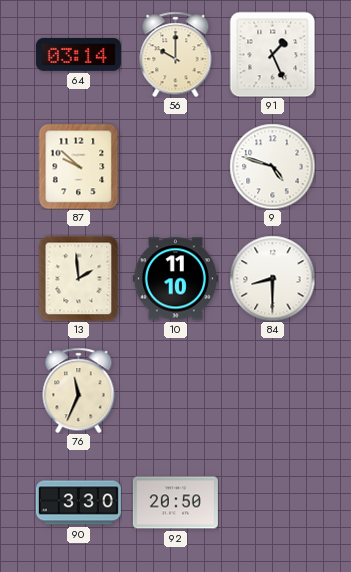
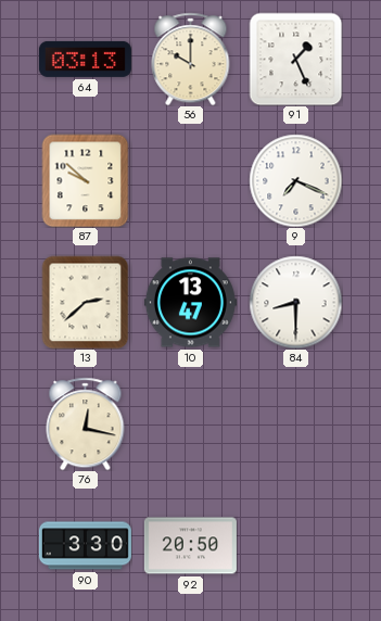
64: 03:14 -> 03:13 (85, 59)
9: 4:48 -> 7:19 (295, 180)
13: 1:59 -> 2:38 (86, 302)
10: 11:10 -> 13:47 (190, 303)
76: 11:34 -> 12:17 (86, 423)
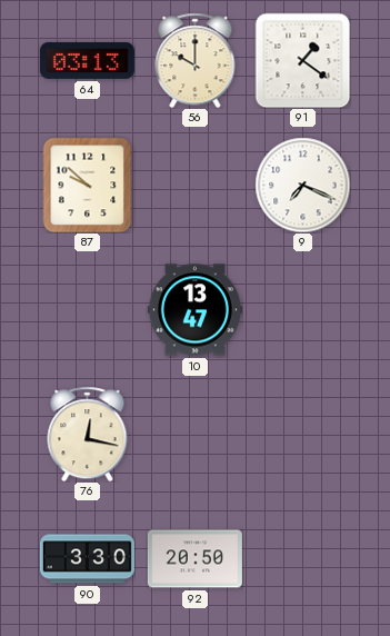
91: 1:26 -> 1:21 (302, 60)
13: 2:38 -> none (86, 302)
84: 8:30 -> none (295, 302)
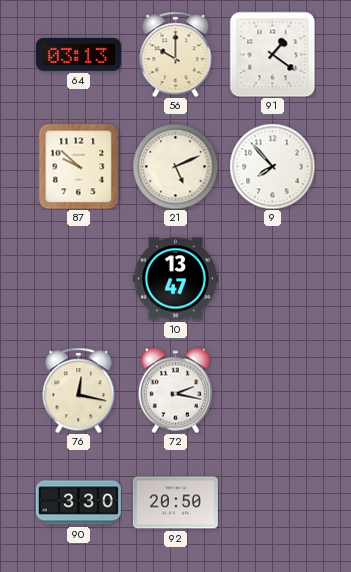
21: none -> 5:11 (175, 166)
9: 7:19 -> 7:53 (272, 166)
72: none -> 2:17 (175, 390)
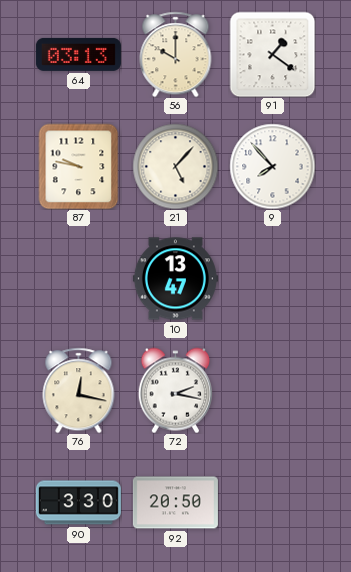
87: 9:52 -> 9:47 (79, 166)
21: 5:11 -> 5:07 (175, 166)
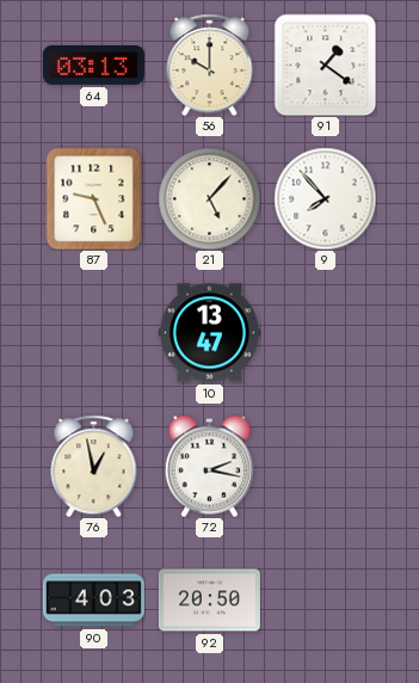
87: 9:47 -> 9:26 (94, 198)
76: 12:17 -> 12:58 (94, 466)
90: 3:30 -> 4:03 (93, 601)
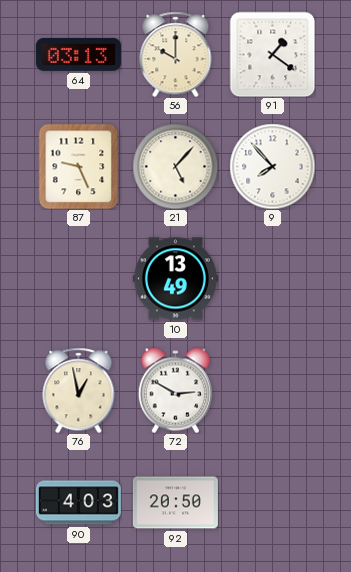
10: 13:47 -> 13:49 (175, 279)
72: 2:17 -> 2:50 (175, 390)
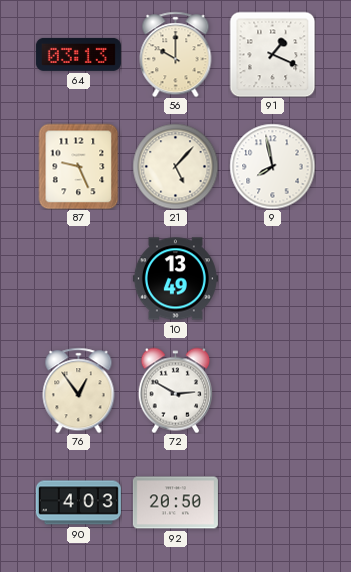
91: 1:21 -> 1:19 (272, 54)
9: 7:53 -> 7:58 (272, 166)
76: 12:58 -> 12:54 (79, 390)
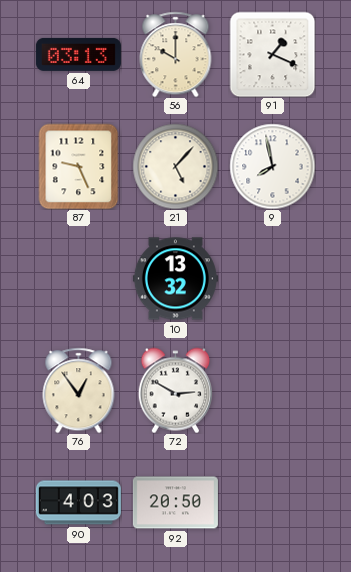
10: 13:49 -> 13:32 (175, 279)
